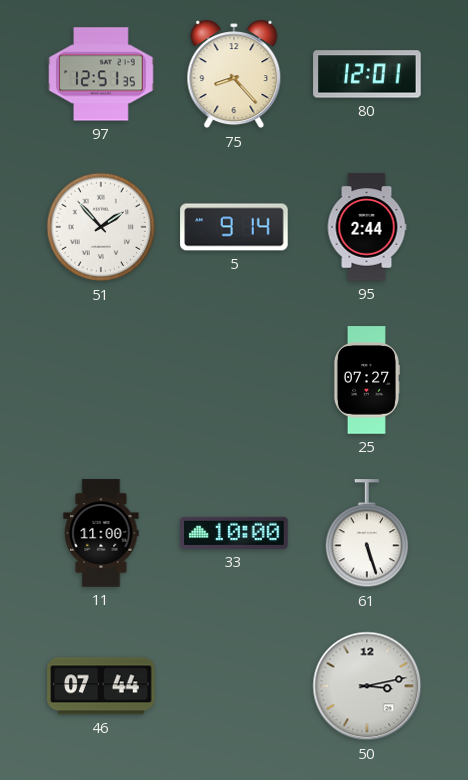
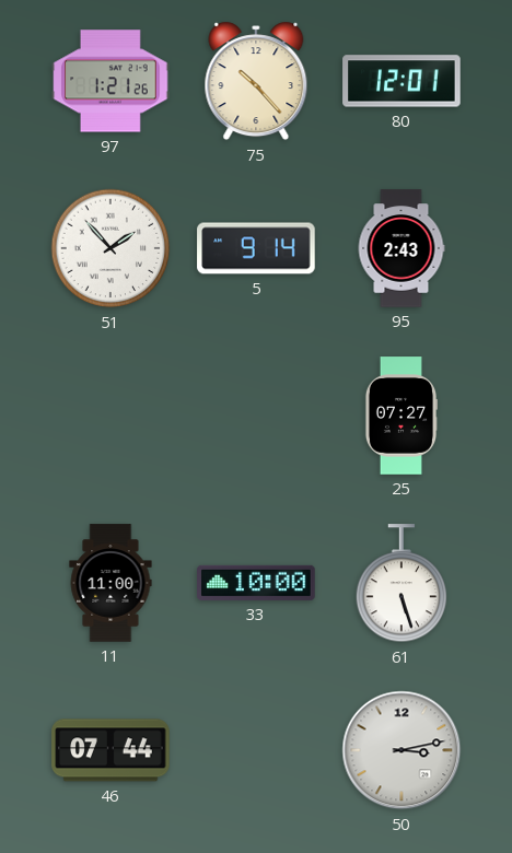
97: 12:51 -> 1:21 (110, 81)
75: 8:23 -> 10:23 (256, 81)
95: 2:44 -> 2:43 (402, 248)
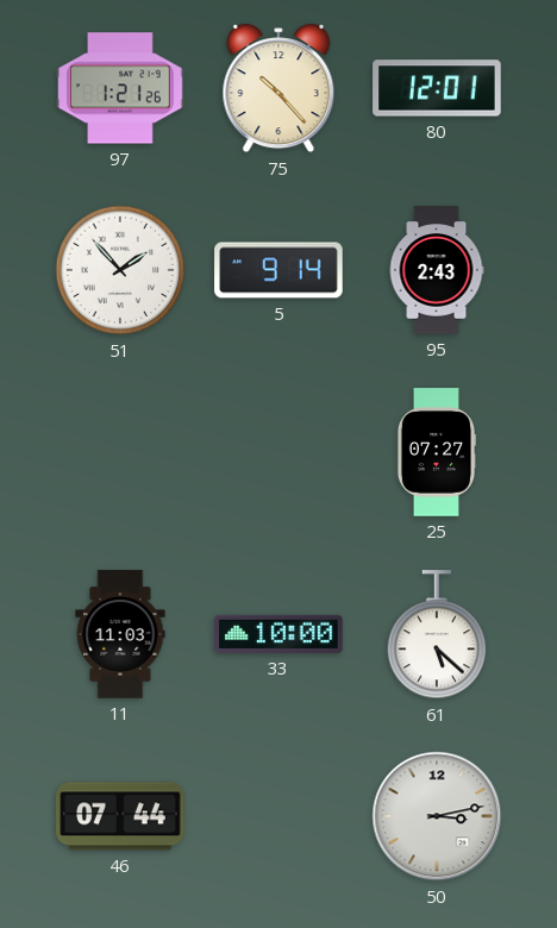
11: 11:00 -> 11:03 (120, 634)
61: 5:27 -> 5:22 (437, 635)
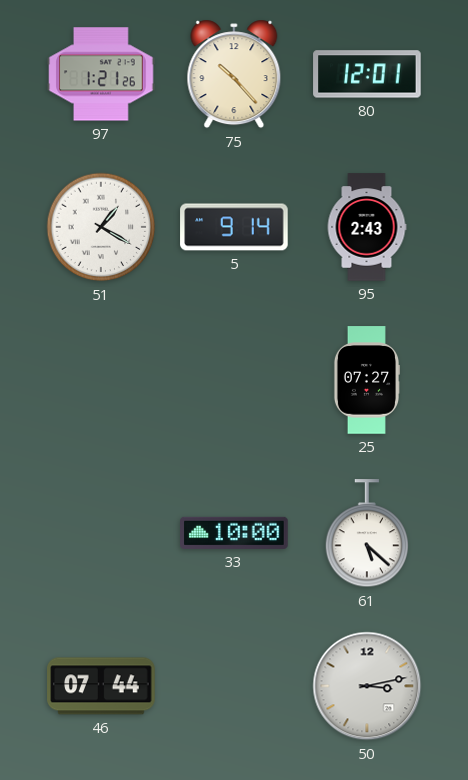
51: 1:53 -> 1:20 (101, 227)
11: 11:03 -> none (120, 634)
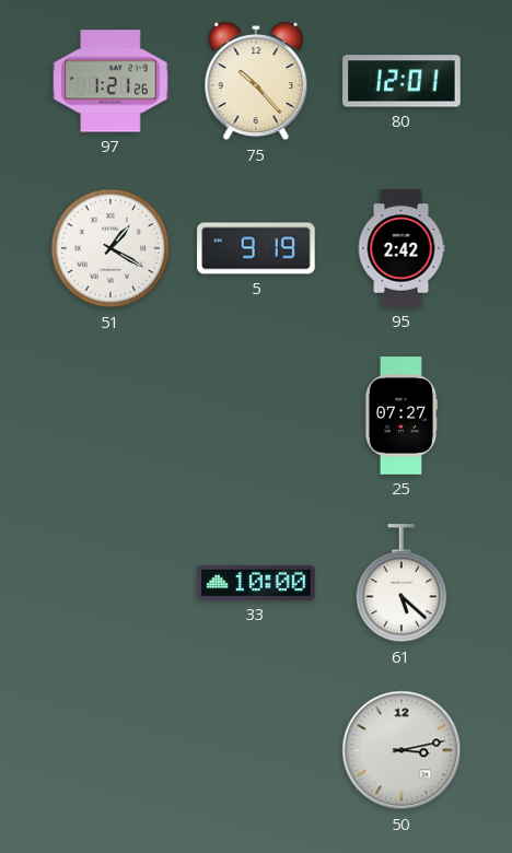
5: 9:14 -> 9:19 (256, 248)
95: 2:43 -> 2:42 (402, 248)
46: 07:44 -> none (101, 686)
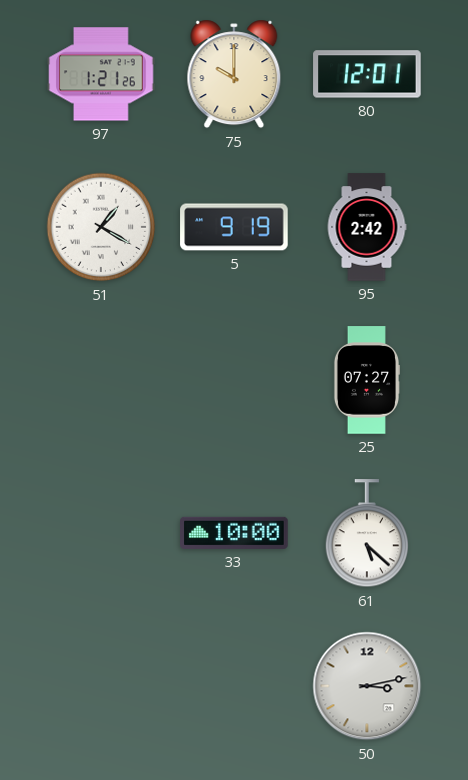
75: 10:23 -> 10:00 (234, 74)
